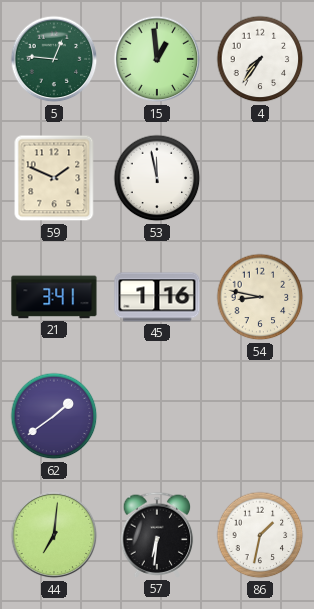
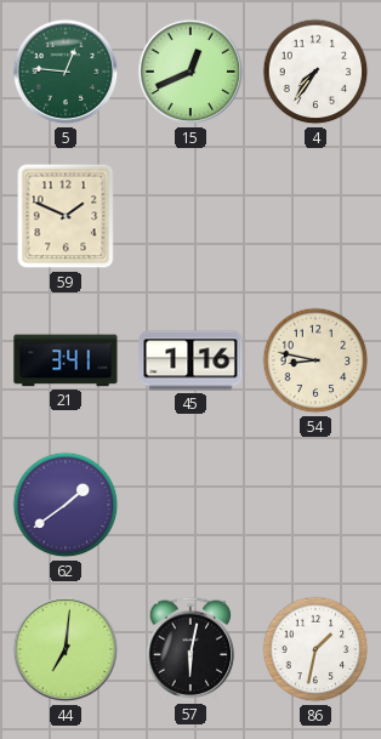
15: 12:59 -> 12:41 (190, 72)
53: 11:58 -> none (157, 178)
57: 6:31 -> 6:02 (190, 649)
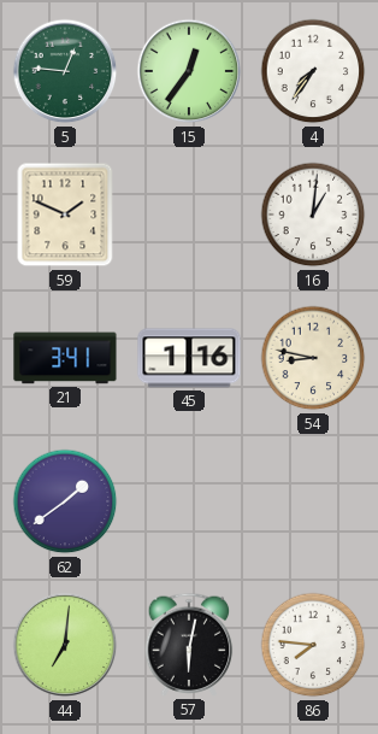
15: 12:41 -> 12:36 (189, 71)
16: none -> 1:01 (313, 215)
86: 1:32 -> 7:46 (313, 645)
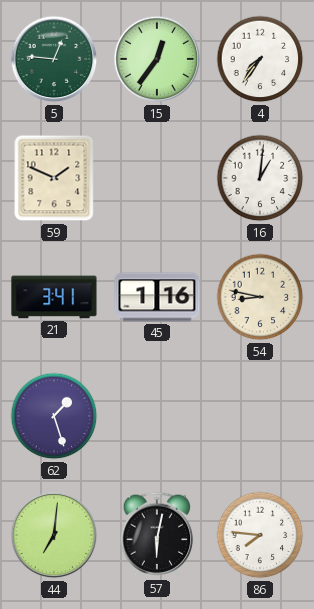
62: 1:39 -> 1:27 (54, 416)
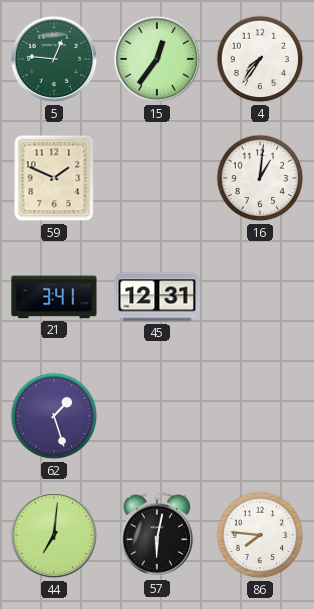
45: 1:16 -> 12:31 (157, 297)
54: 8:47 -> none (260, 297)
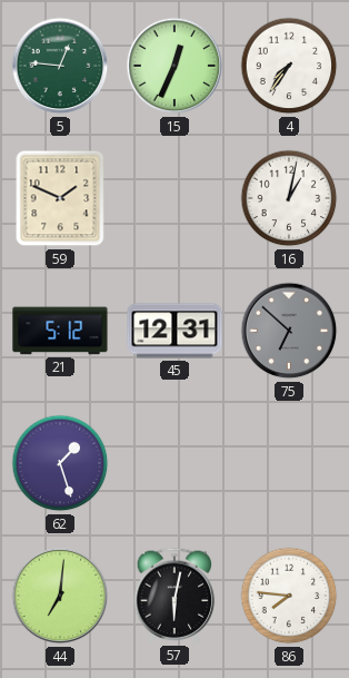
15: 12:36 -> 12:34 (174, 66)
16: 1:01 -> 1:02 (289, 198)
21: 3:41 -> 5:12 (60, 331)
75: none -> 6:52 (289, 331)
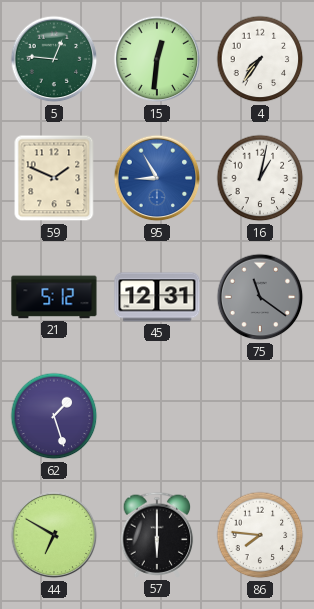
15: 12:34 -> 12:31 (157, 59)
95: none -> 8:55 (157, 178)
75: 6:52 -> 11:21 (260, 297)
44: 7:01 -> 6:50 (54, 535)
57: 6:02 -> 6:00 (157, 535)
